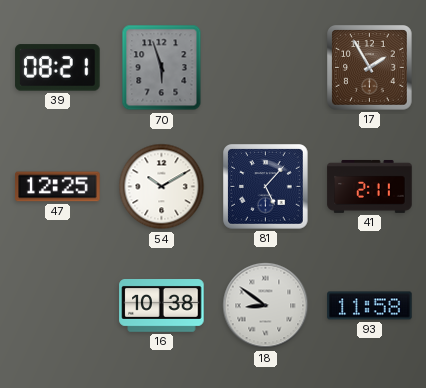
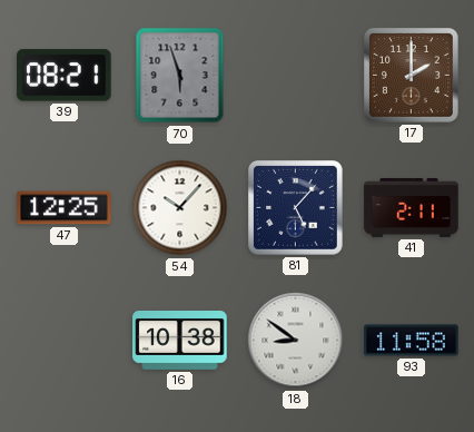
17: 1:55 -> 2:00 (412, 76)
54: 10:10 -> 10:07 (180, 208)
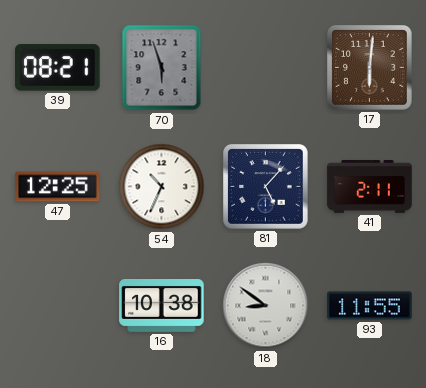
17: 2:00 -> 6:01 (370, 68)
54: 10:07 -> 10:34 (162, 187)
93: 11:58 -> 11:55 (370, 306)
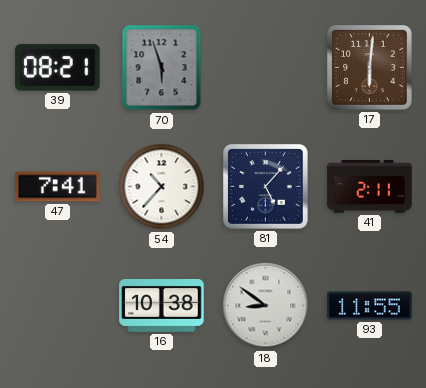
47: 12:25 -> 7:41 (58, 187)
54: 10:34 -> 10:37 (162, 187)
